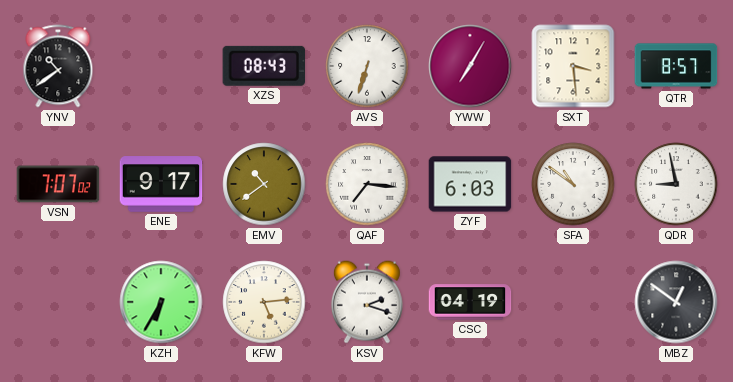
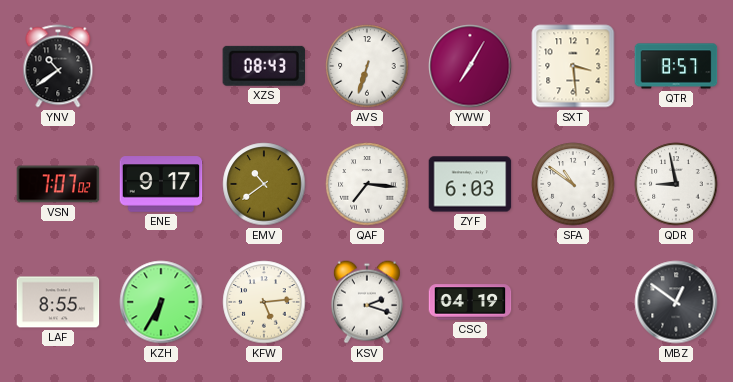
LAF: none -> 8:55 (58, 302)
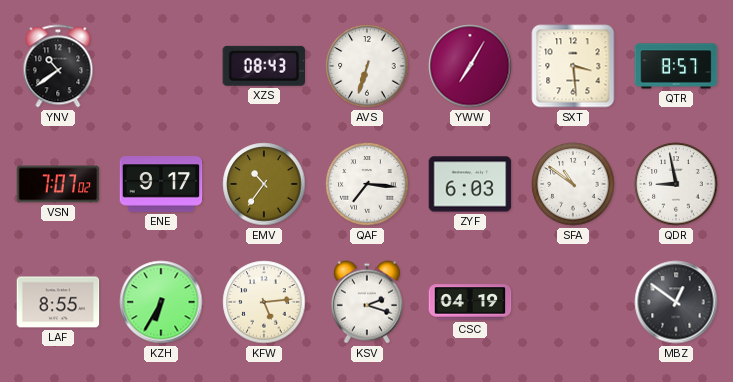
EMV: 10:39 -> 10:36 (264, 184)
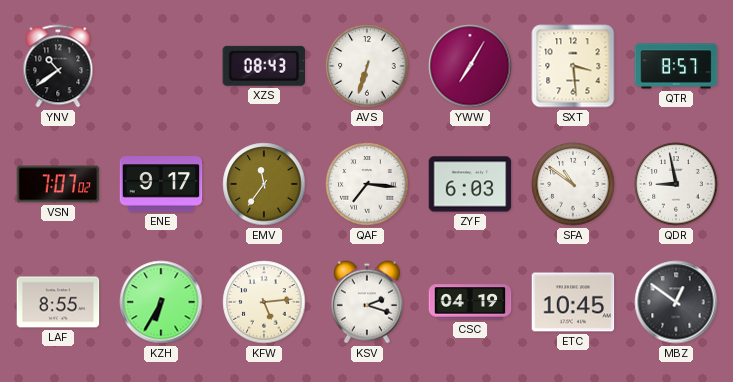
EMV: 10:36 -> 11:36 (264, 184)
ETC: none -> 10:45 (573, 302)
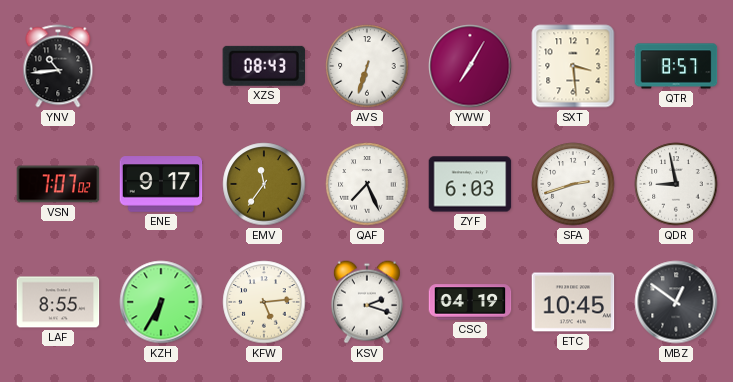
YNV: 10:39 -> 10:44 (58, 66)
QAF: 7:16 -> 7:26 (367, 184)
SFA: 10:51 -> 2:42 (573, 184)
